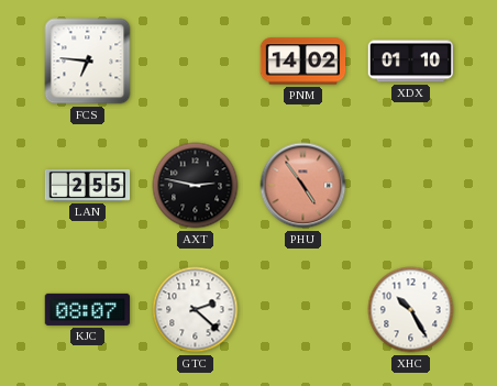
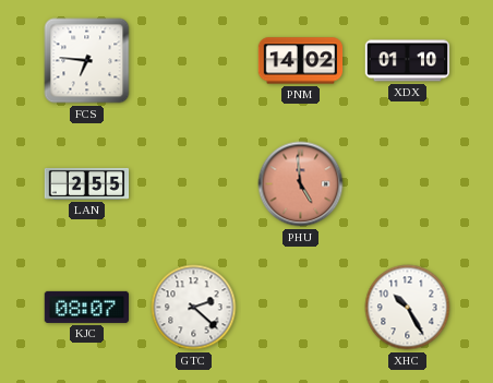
AXT: 2:47 -> none (196, 186)
PHU: 4:54 -> 4:59 (301, 184)
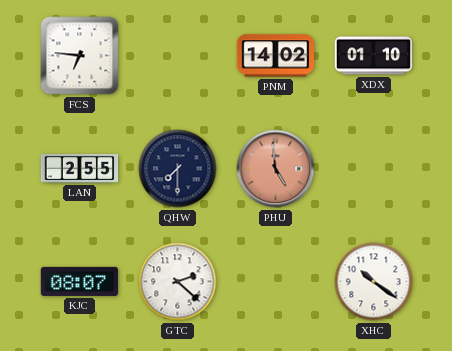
QHW: none -> 7:30 (178, 169)
XHC: 10:25 -> 10:21 (374, 282)
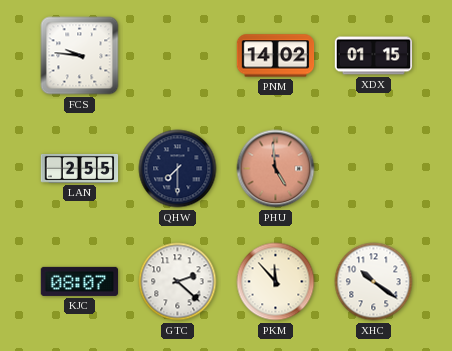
FCS: 6:46 -> 9:46 (80, 56)
XDX: 01:10 -> 01:15 (374, 56)
PKM: none -> 11:53 (276, 282)
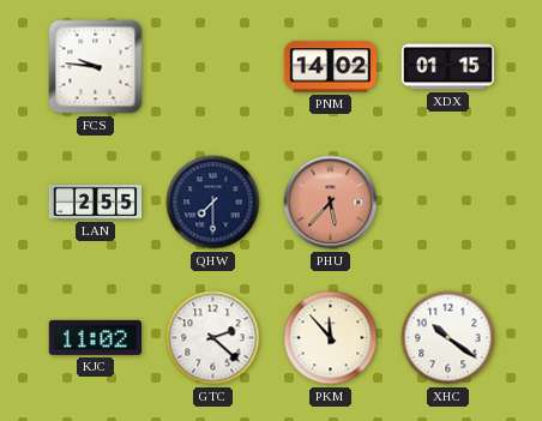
PHU: 4:59 -> 5:37 (331, 203)
KJC: 08:07 -> 11:02 (95, 337)
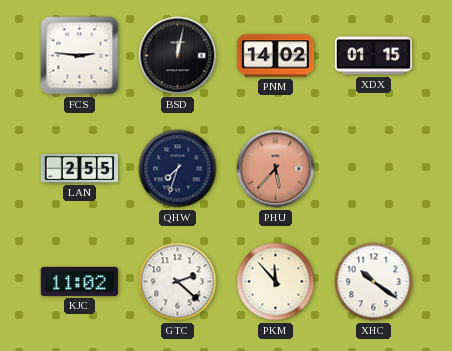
FCS: 9:46 -> 2:46 (80, 56)
BSD: none -> 12:02 (178, 56)
QHW: 7:30 -> 7:33 (178, 169)
